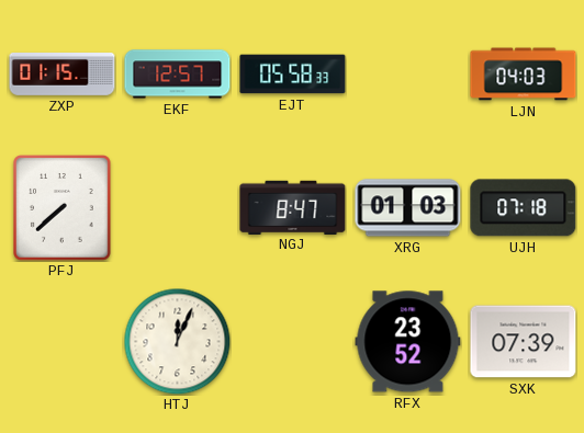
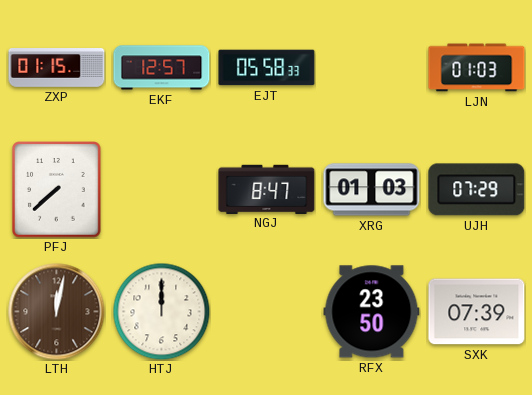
LJN: 04:03 -> 01:03 (477, 68)
UJH: 07:18 -> 07:29 (477, 190)
LTH: none -> 12:02 (57, 312)
HTJ: 12:04 -> 12:00 (161, 311)
RFX: 23:52 -> 23:50 (372, 312)
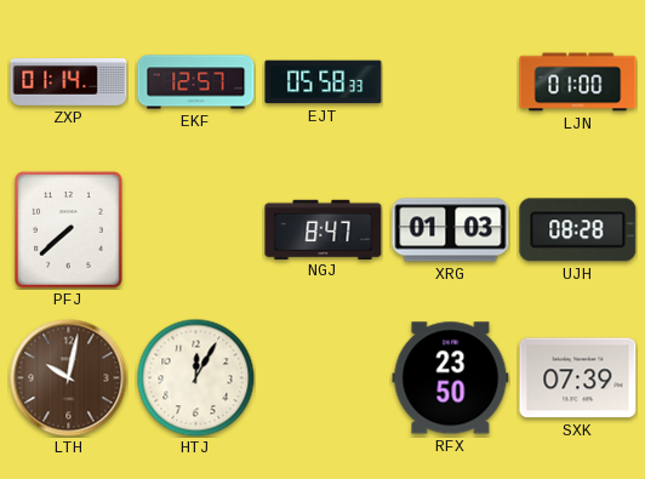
ZXP: 01:15 -> 01:14 (69, 82)
LJN: 01:03 -> 01:00 (578, 82)
UJH: 07:29 -> 08:28 (578, 230)
LTH: 12:02 -> 10:02 (69, 378)
HTJ: 12:00 -> 12:05 (195, 377)
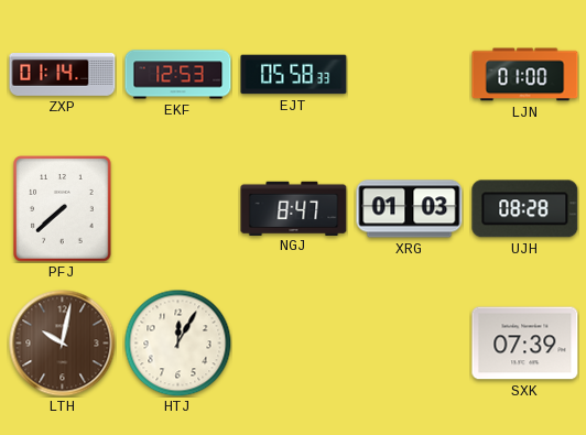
EKF: 12:57 -> 12:53 (178, 75)
RFX: 23:50 -> none (451, 378)
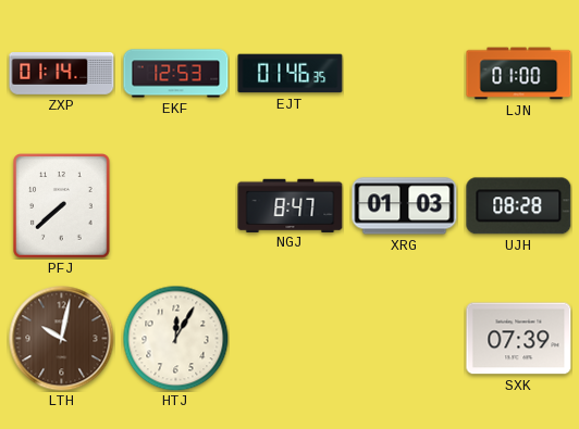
EJT: 05:58 -> 01:46 (291, 74)
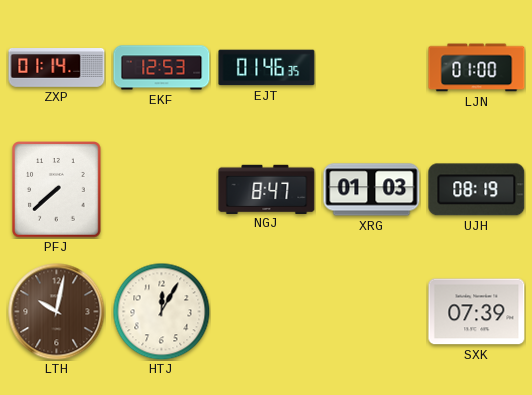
UJH: 08:28 -> 08:19 (477, 190)
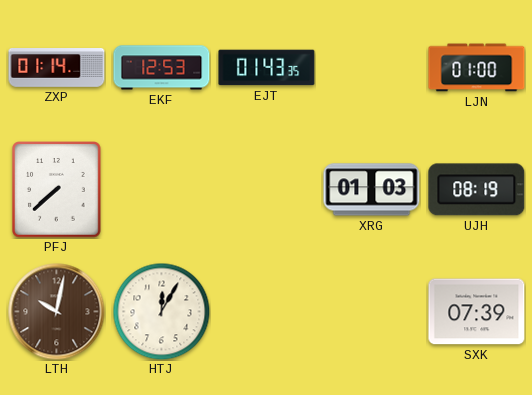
EJT: 01:46 -> 01:43 (267, 68)
NGJ: 8:47 -> none (267, 189)
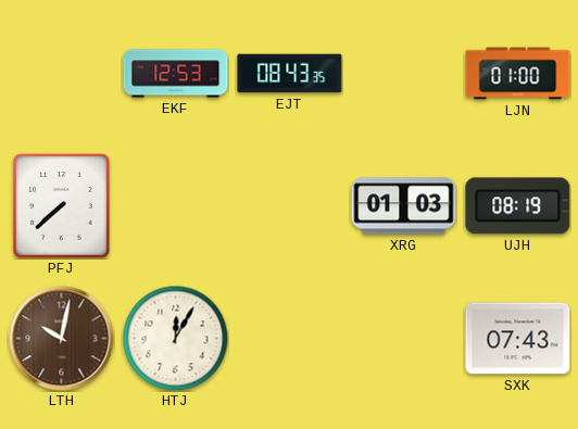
ZXP: 01:14 -> none (57, 68)
EJT: 01:43 -> 08:43 (290, 74)
SXK: 07:39 -> 07:43 (518, 339)
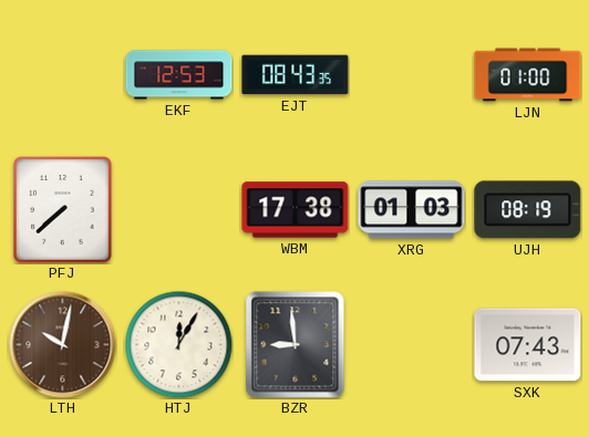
WBM: none -> 17:38 (296, 210)
BZR: none -> 8:59 (296, 345)
